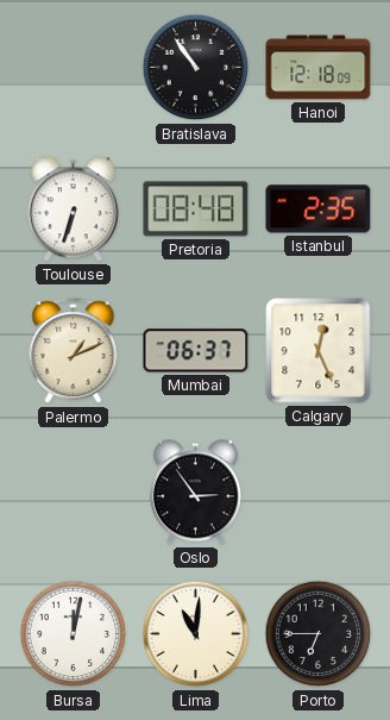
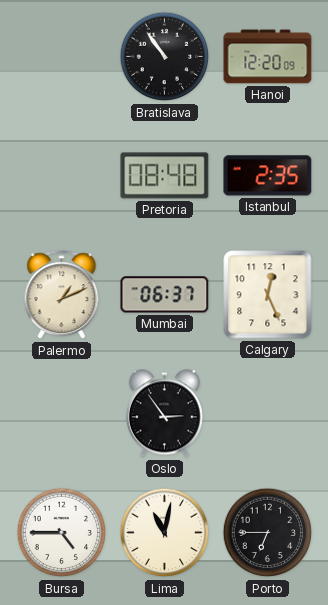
Hanoi: 12:18 -> 12:20 (268, 57)
Toulouse: 6:33 -> none (73, 209)
Bursa: 12:02 -> 4:45 (62, 533)
Lima: 11:01 -> 11:02 (165, 533)
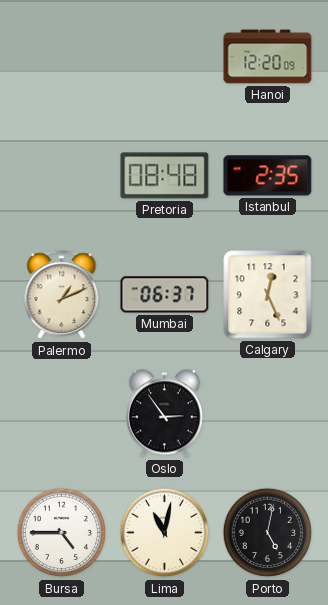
Bratislava: 10:54 -> none (165, 57)
Porto: 6:45 -> 5:02 (268, 533)
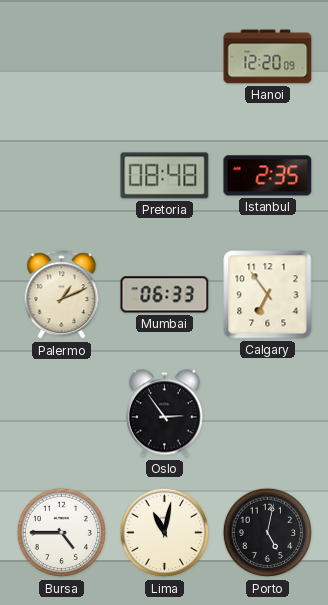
Mumbai: 06:37 -> 06:33 (165, 295)
Calgary: 12:26 -> 6:54 (268, 295)
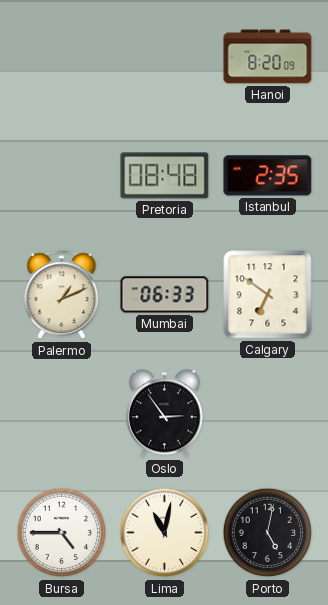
Hanoi: 12:20 -> 8:20 (268, 57)
Calgary: 6:54 -> 6:51 (268, 295)
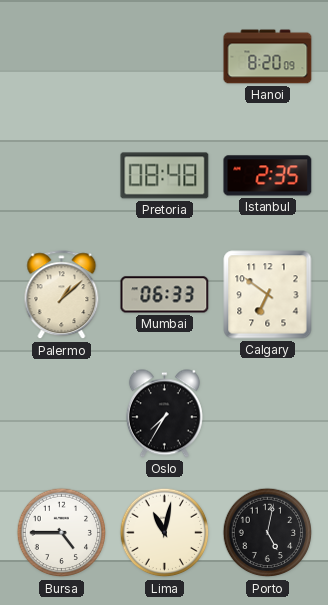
Palermo: 1:11 -> 1:08 (62, 295)
Oslo: 2:54 -> 7:35 (164, 414)
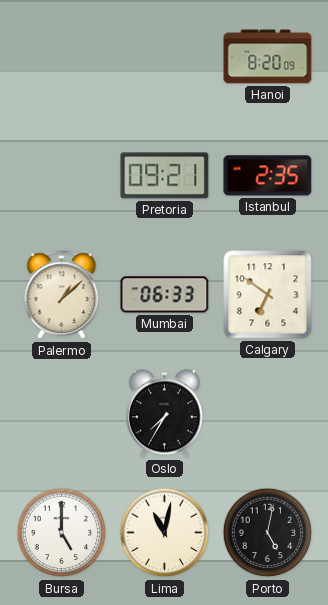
Pretoria: 08:48 -> 09:21 (165, 176)
Bursa: 4:45 -> 5:00 (62, 533)
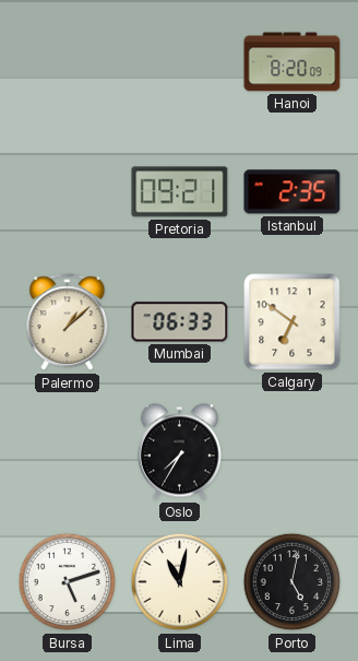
Bursa: 5:00 -> 5:12 (68, 582)
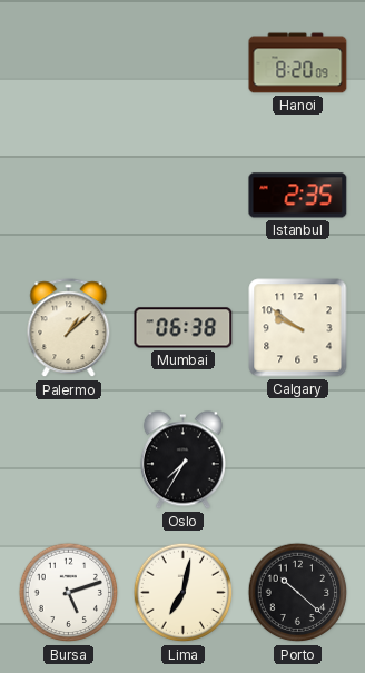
Pretoria: 09:21 -> none (180, 192)
Mumbai: 06:33 -> 06:38 (184, 328)
Calgary: 6:51 -> 9:51 (298, 328)
Lima: 11:02 -> 7:02 (184, 593)
Porto: 5:02 -> 10:22 (298, 593)
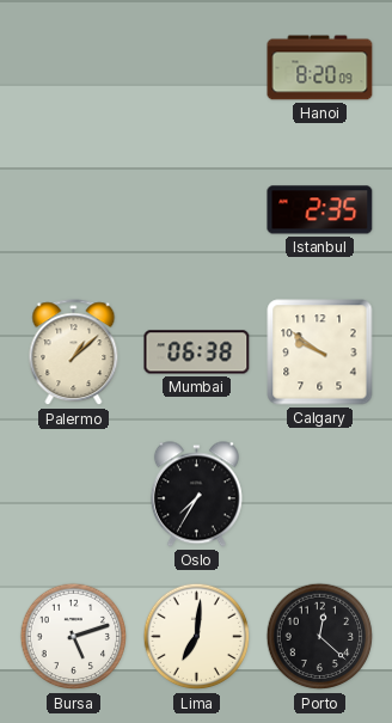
Lima: 7:02 -> 7:01 (197, 637)
Porto: 10:22 -> 12:22 (320, 637)
